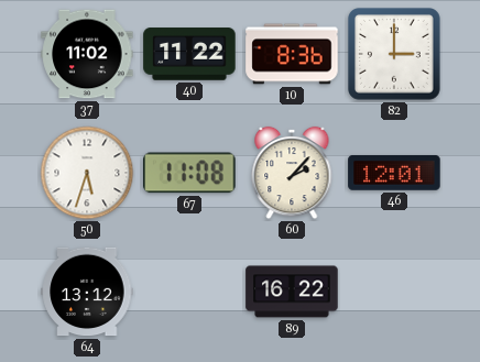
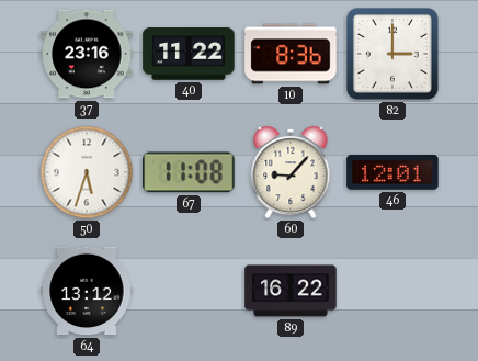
37: 11:02 -> 23:16 (87, 54)
60: 2:07 -> 9:07 (291, 172)
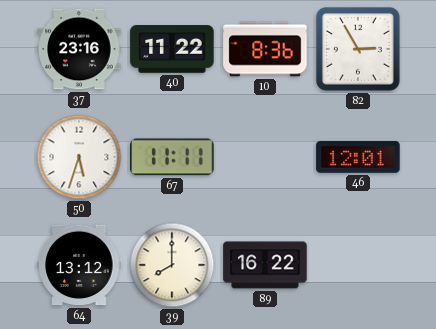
82: 3:00 -> 2:55 (359, 50)
67: 11:08 -> 11:11 (172, 157)
60: 9:07 -> none (291, 172)
39: none -> 8:00 (172, 265)
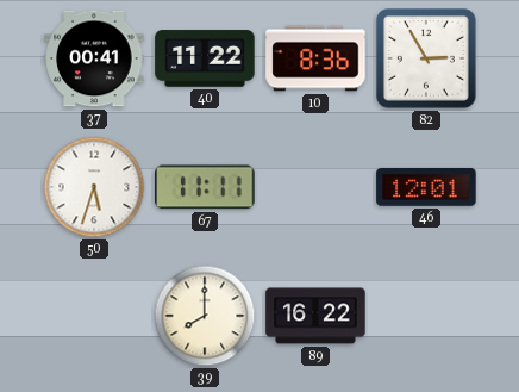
37: 23:16 -> 00:41 (94, 58)
64: 13:12 -> none (79, 265)
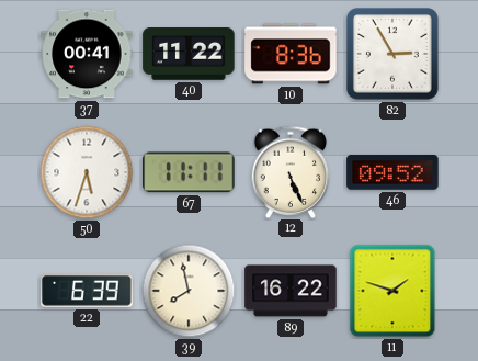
12: none -> 5:26 (291, 171)
46: 12:01 -> 09:52 (392, 172)
22: none -> 6:39 (87, 291)
39: 8:00 -> 7:58 (189, 291)
11: none -> 1:48 (392, 291)
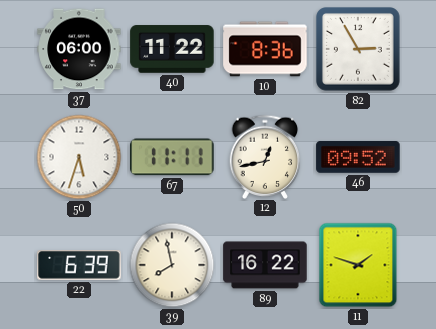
37: 00:41 -> 06:00 (79, 49)
12: 5:26 -> 12:43 (265, 156)
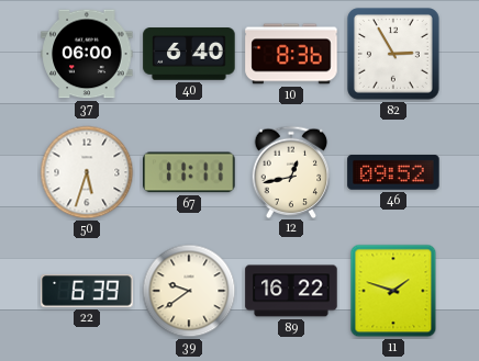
40: 11:22 -> 6:40 (189, 54)
39: 7:58 -> 9:39 (189, 291)
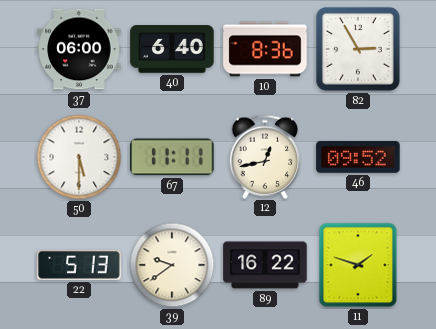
50: 5:33 -> 5:30 (79, 157)
22: 6:39 -> 5:13 (79, 265)
